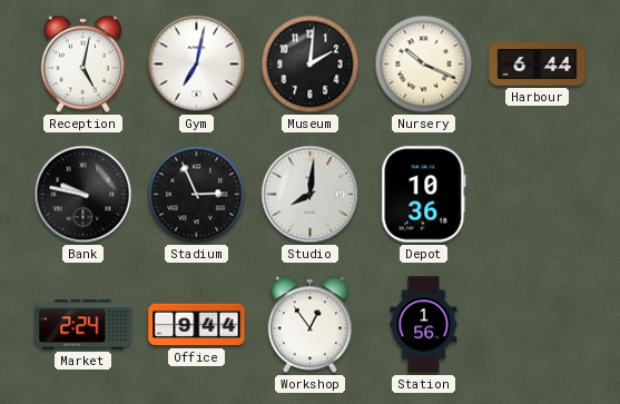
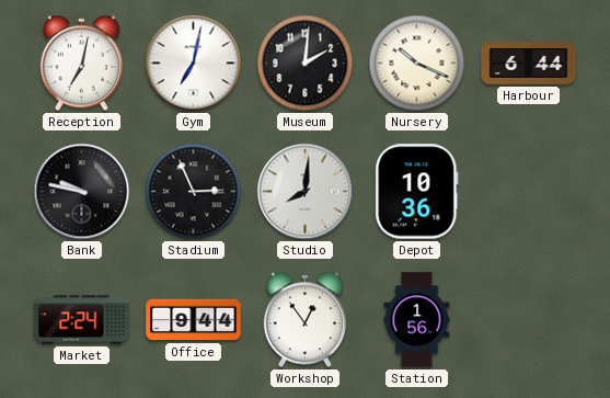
Reception: 5:02 -> 7:02 (81, 64)
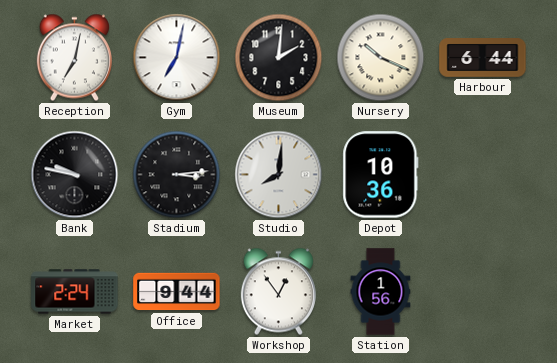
Stadium: 2:56 -> 3:14 (177, 175)
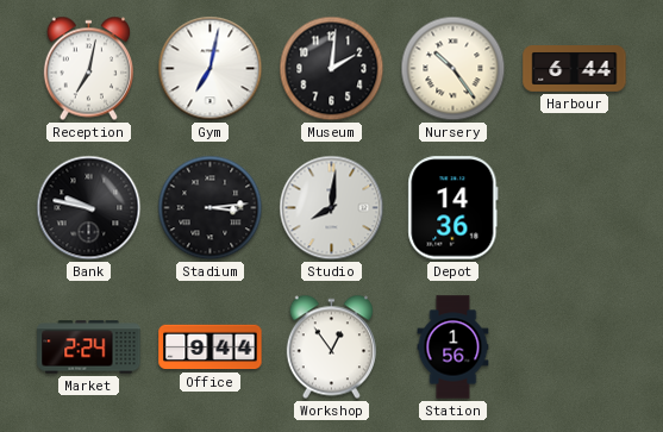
Nursery: 10:19 -> 10:24 (454, 69)
Depot: 10:36 -> 14:36 (454, 208)
